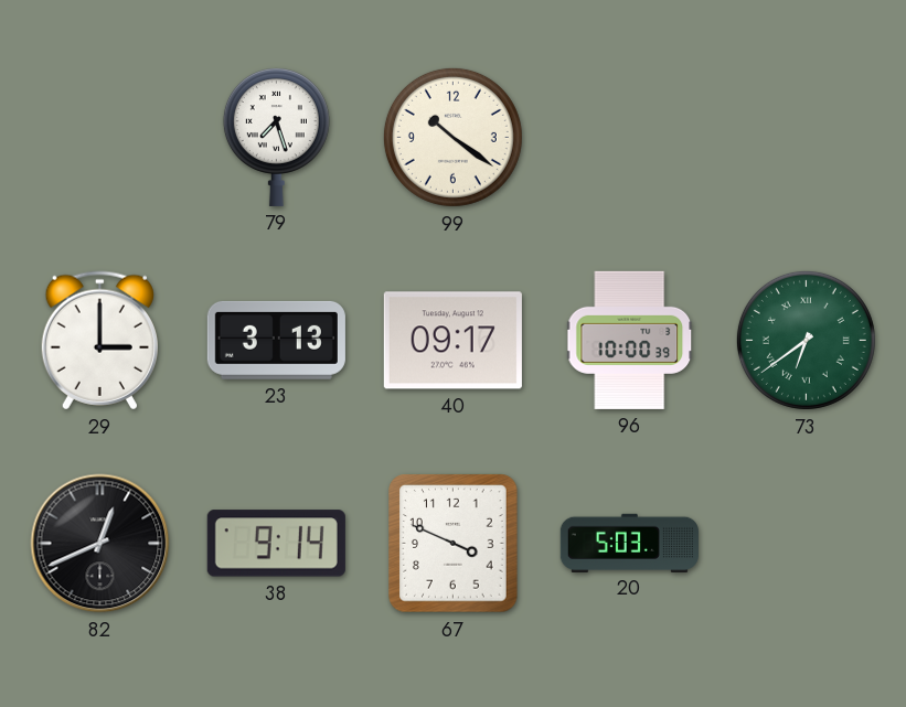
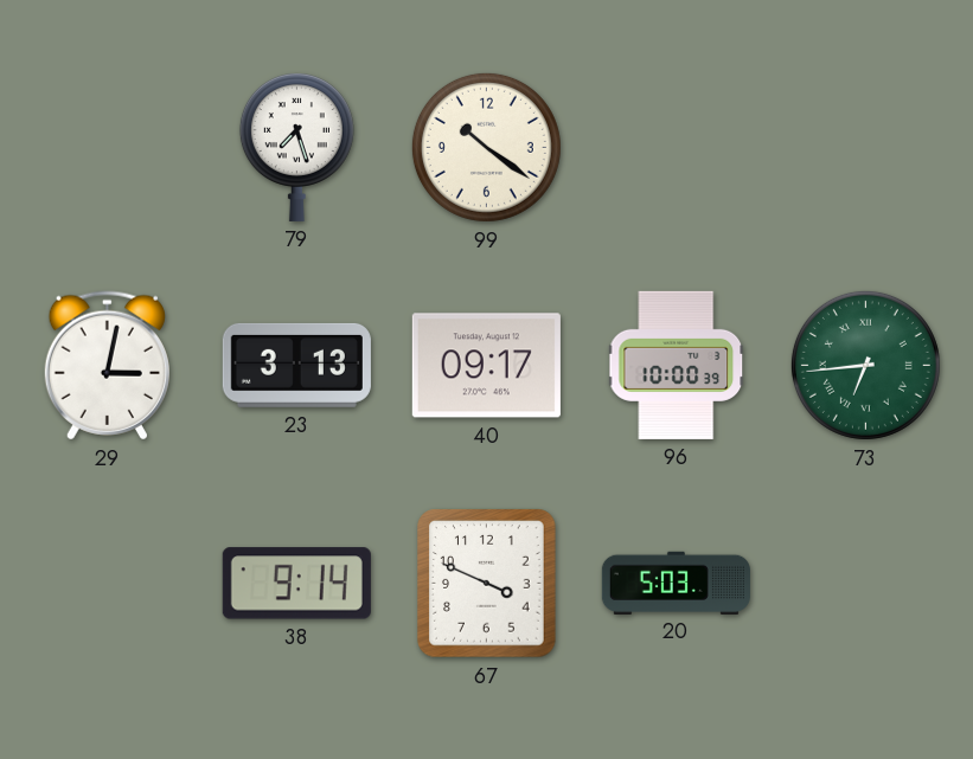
29: 3:00 -> 3:02 (107, 366)
73: 6:39 -> 6:44 (865, 365)
82: 12:41 -> none (100, 544)
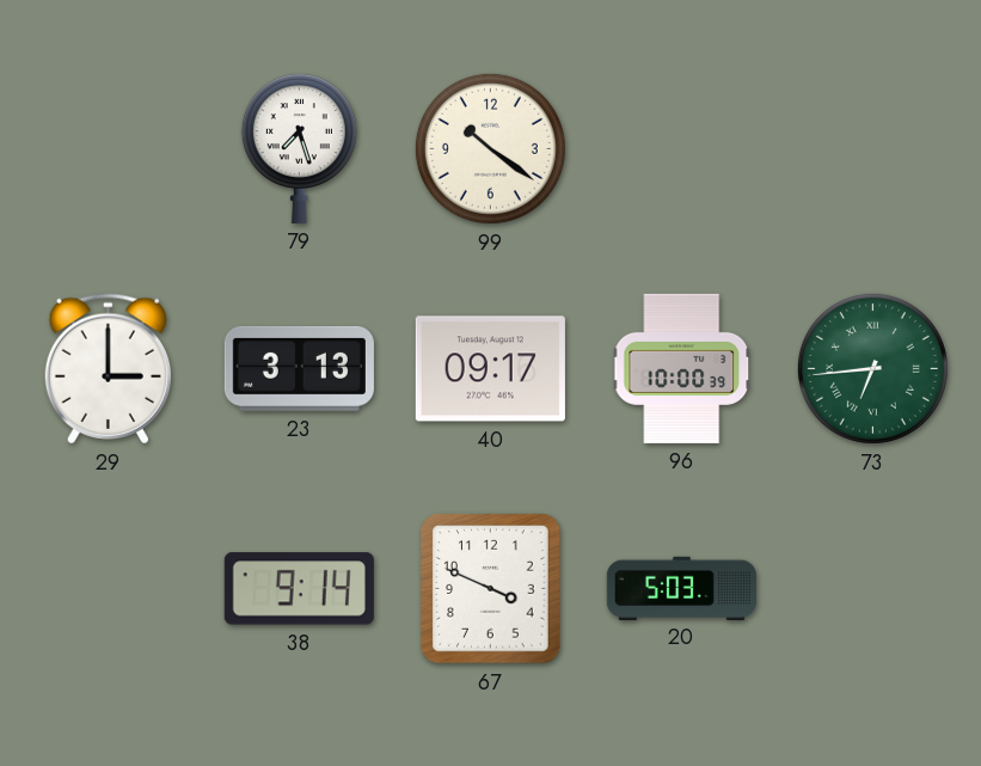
29: 3:02 -> 3:00 (108, 369)
